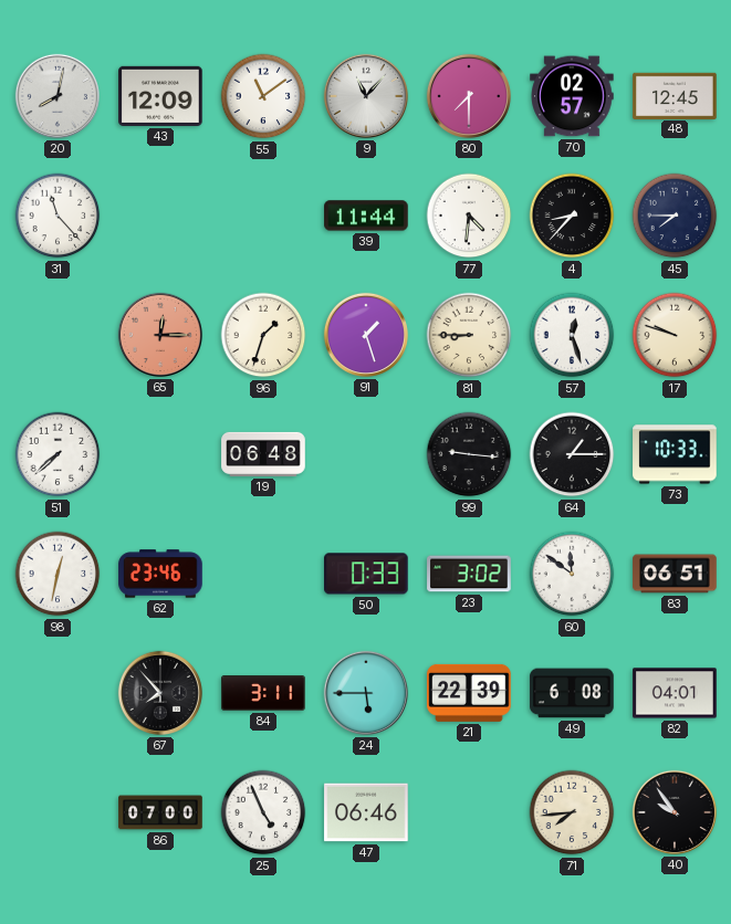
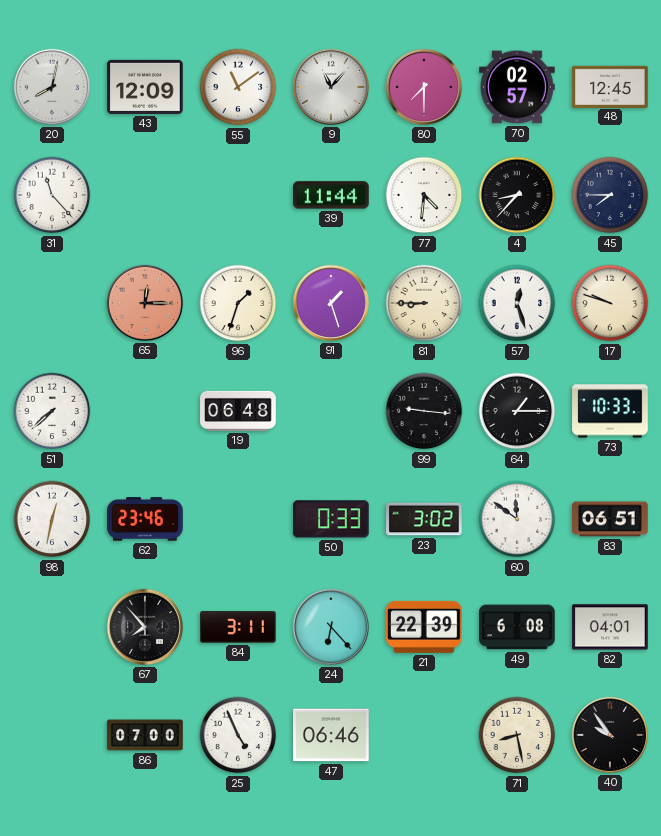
24: 5:45 -> 6:23 (331, 627)
71: 7:44 -> 8:28 (517, 735)
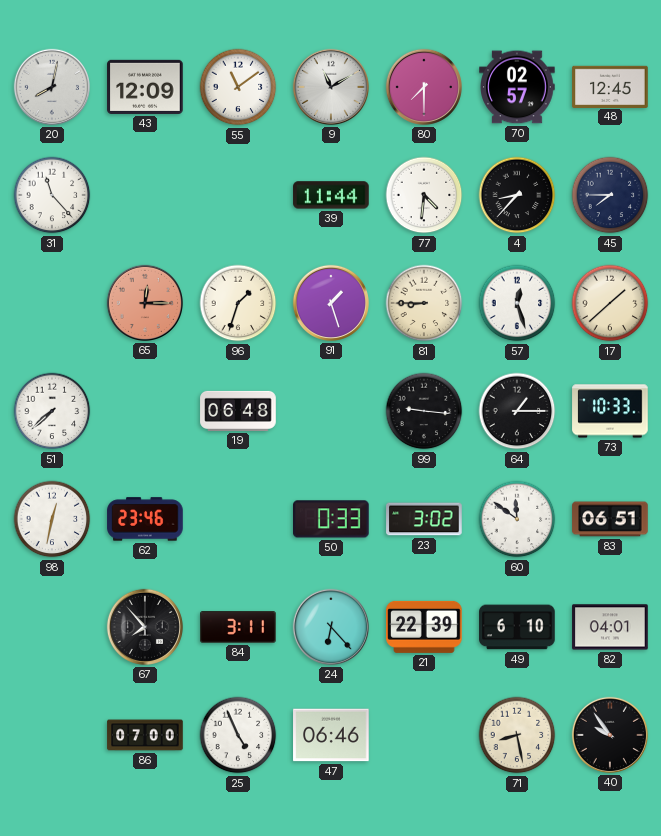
9: 11:07 -> 11:10 (331, 87)
17: 9:48 -> 1:38 (610, 303)
49: 6:08 -> 6:10 (517, 627)
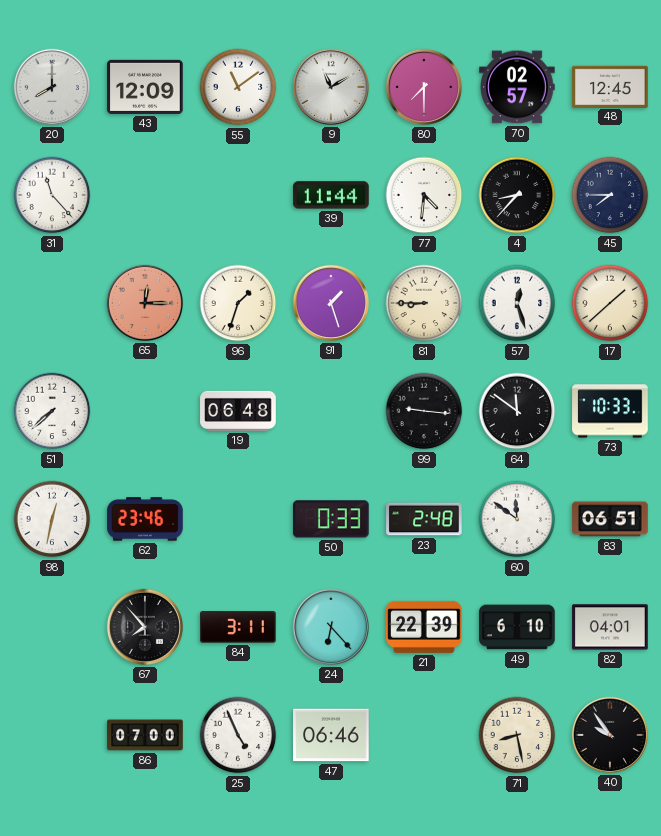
20: 8:02 -> 8:00 (52, 87)
64: 1:15 -> 11:51 (517, 411)
23: 3:02 -> 2:48 (424, 519)
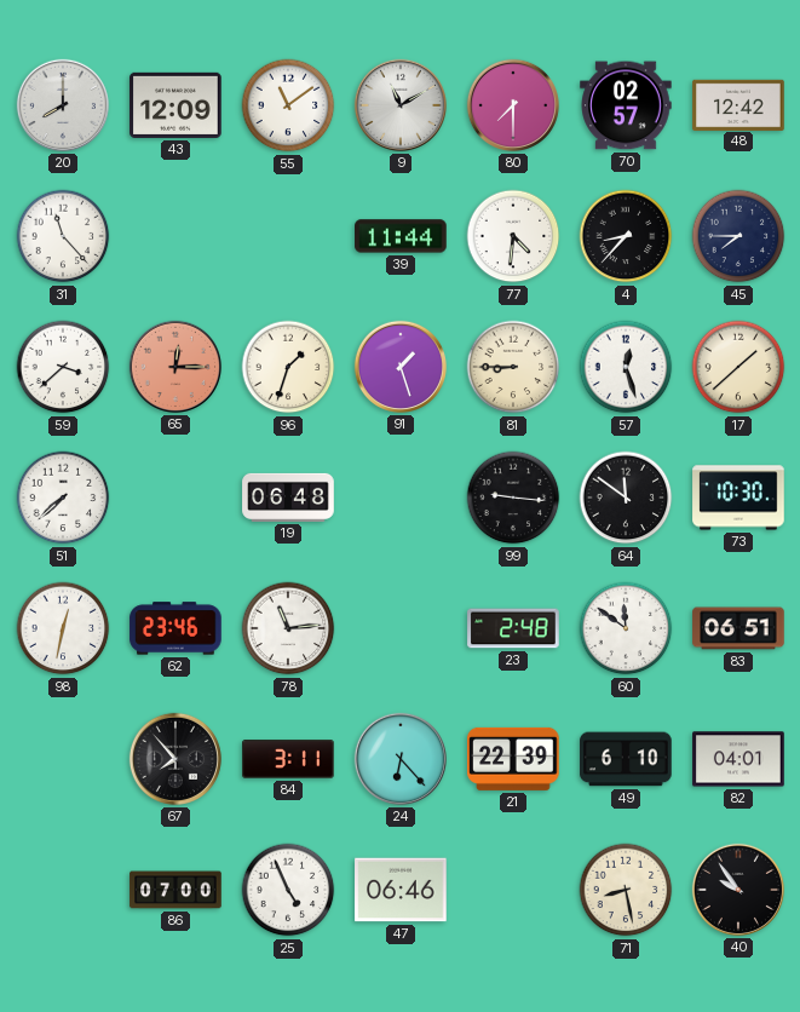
48: 12:45 -> 12:42 (738, 104)
59: none -> 3:38 (63, 367)
73: 10:33 -> 10:30 (738, 498)
78: none -> 11:14 (288, 628)
50: 0:33 -> none (332, 519)
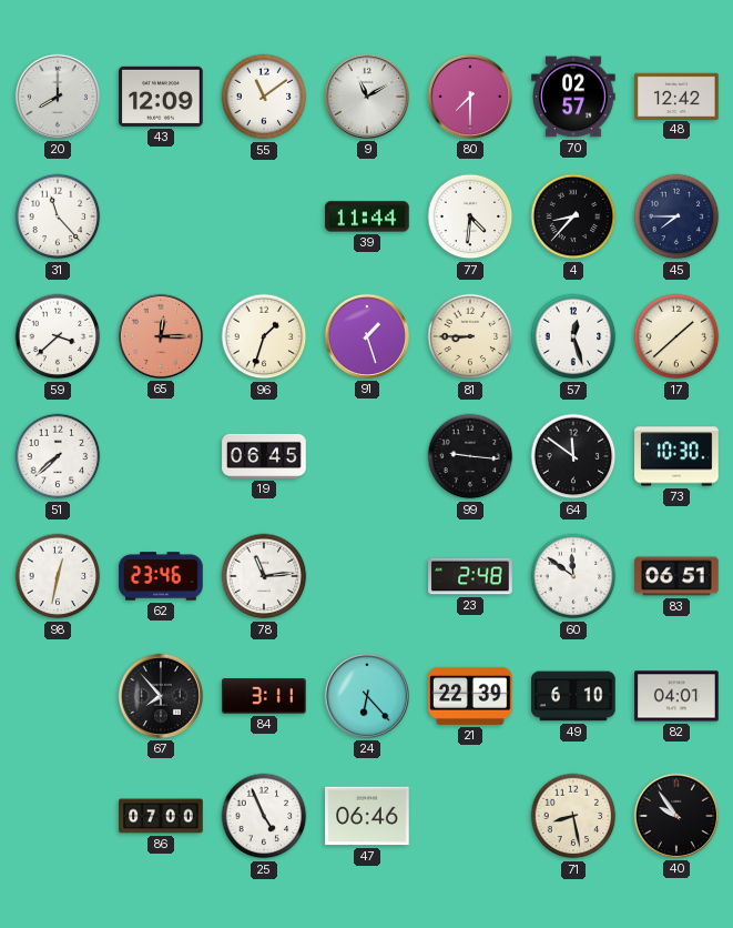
19: 06:48 -> 06:45 (264, 456)
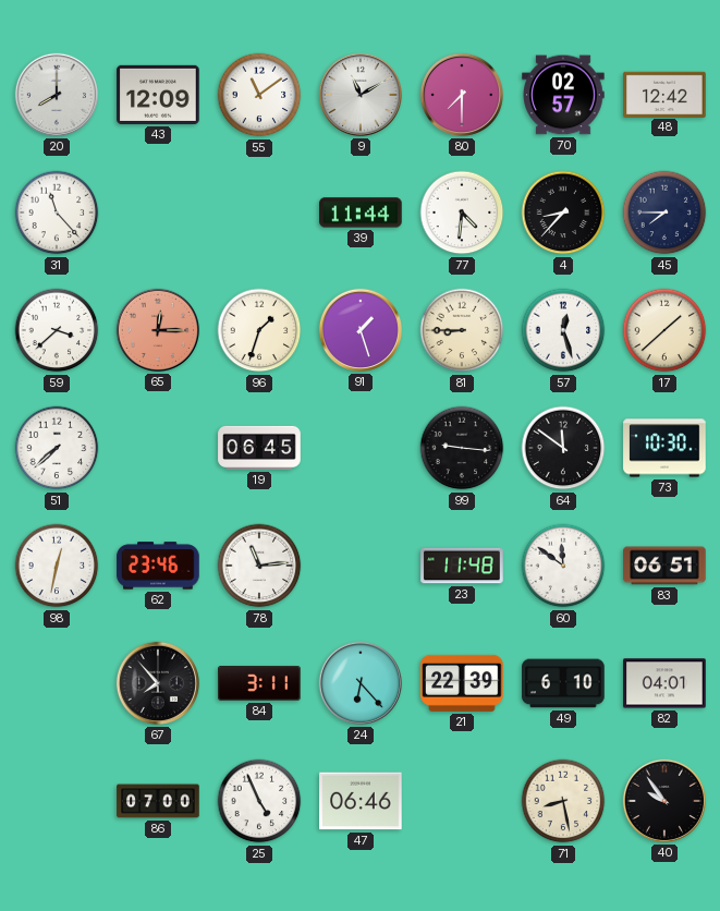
23: 2:48 -> 11:48 (462, 566)
